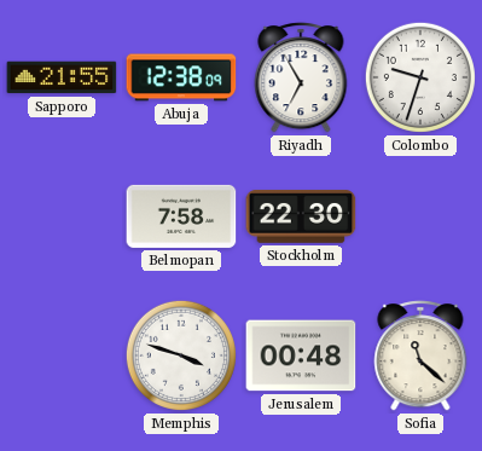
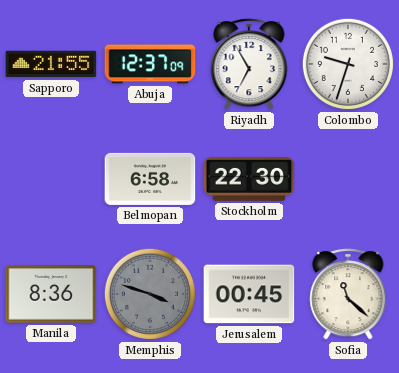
Abuja: 12:38 -> 12:37 (150, 64)
Belmopan: 7:58 -> 6:58 (150, 179)
Manila: none -> 8:36 (51, 294)
Memphis dial: white -> grey (150, 294)
Jerusalem: 00:48 -> 00:45 (249, 294)
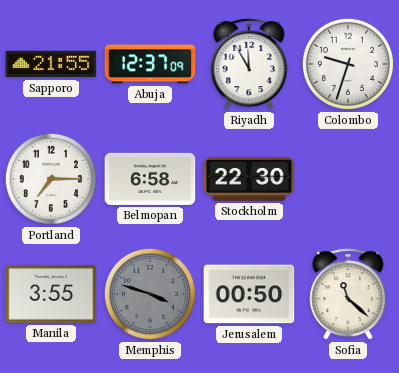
Riyadh: 6:55 -> 11:55 (249, 64)
Portland: none -> 7:15 (51, 179)
Manila: 8:36 -> 3:55 (51, 294)
Jerusalem: 00:45 -> 00:50 (249, 294)
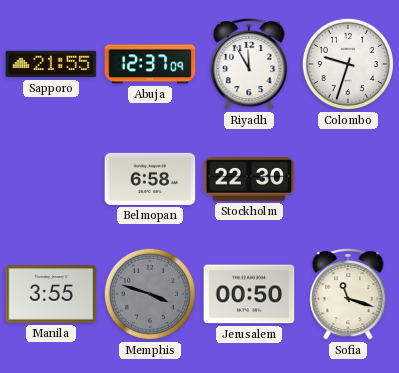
Portland: 7:15 -> none (51, 179)
Sofia: 11:22 -> 11:18 (348, 294)
